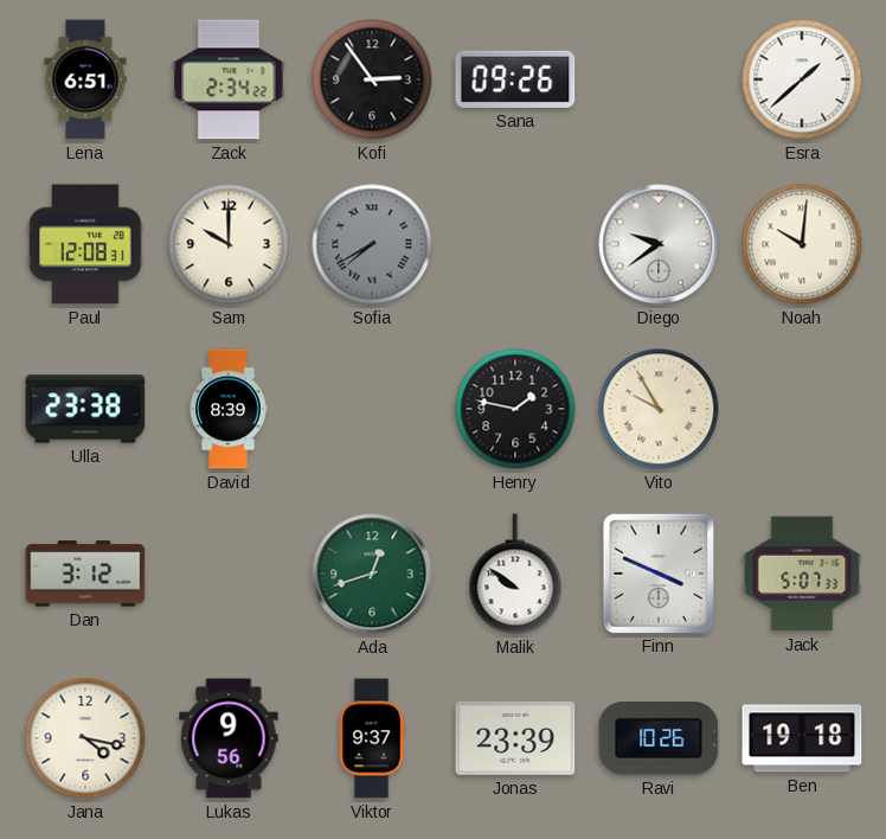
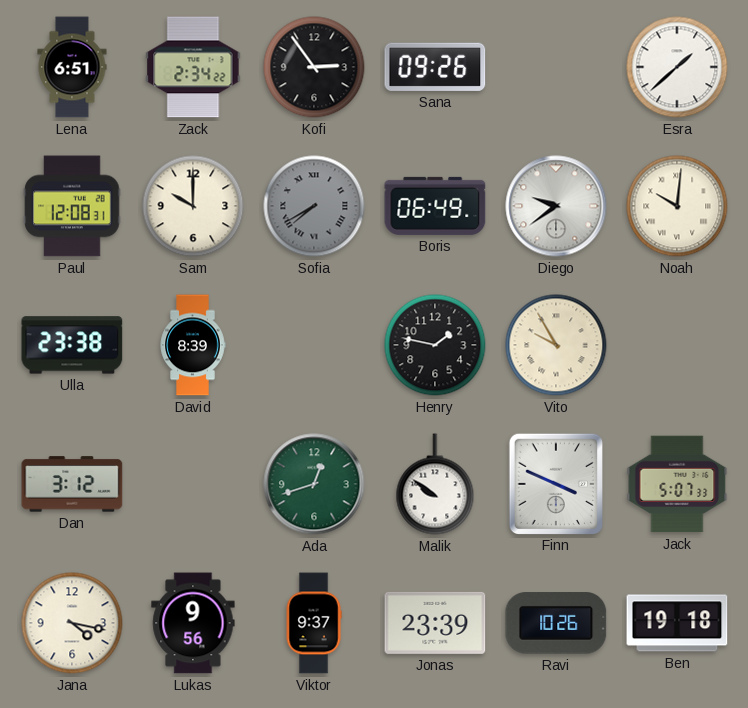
Boris: none -> 06:49 (435, 206)
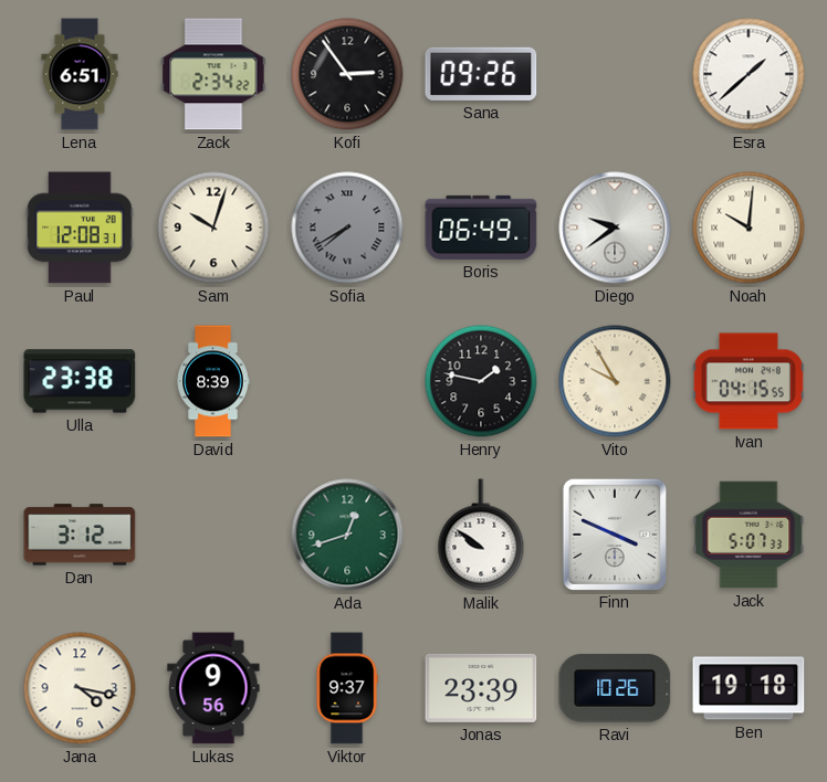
Sam: 10:00 -> 10:03 (213, 228)
Ivan: none -> 04:15 (749, 381)
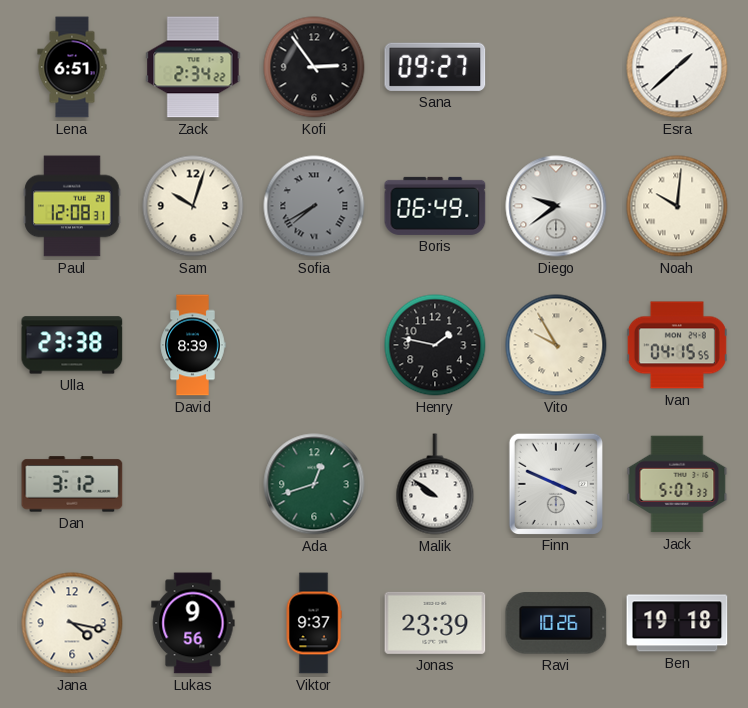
Sana: 09:26 -> 09:27 (435, 67)
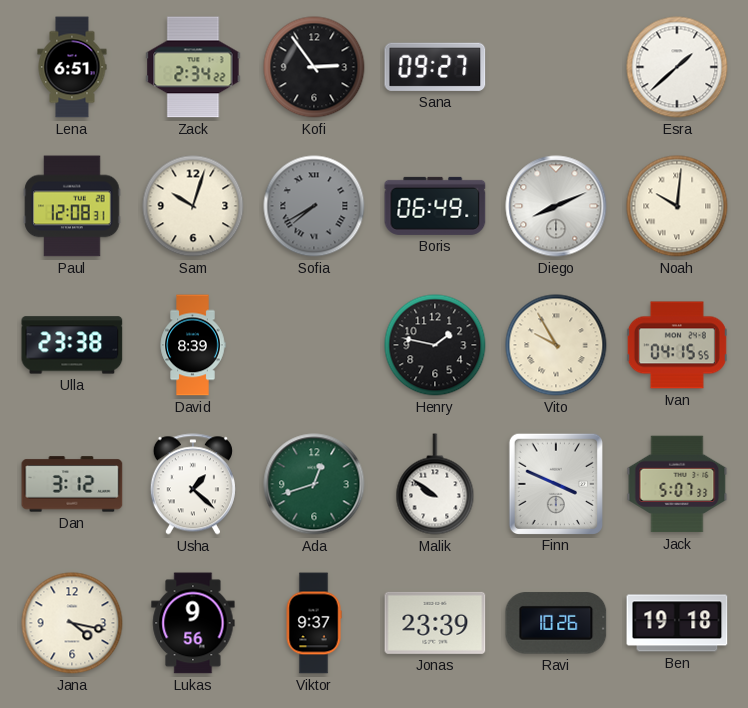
Diego: 9:39 -> 8:11 (556, 206)
Usha: none -> 1:22 (193, 484)
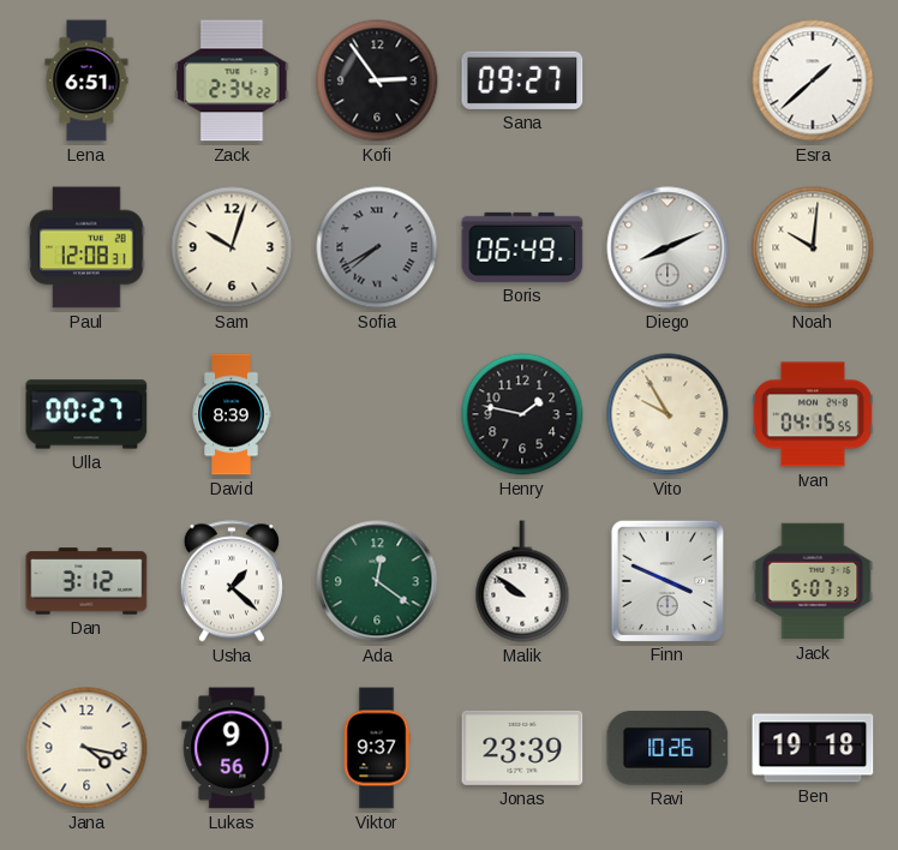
Ulla: 23:38 -> 00:27 (86, 414)
Ada: 12:42 -> 12:21 (377, 581)
